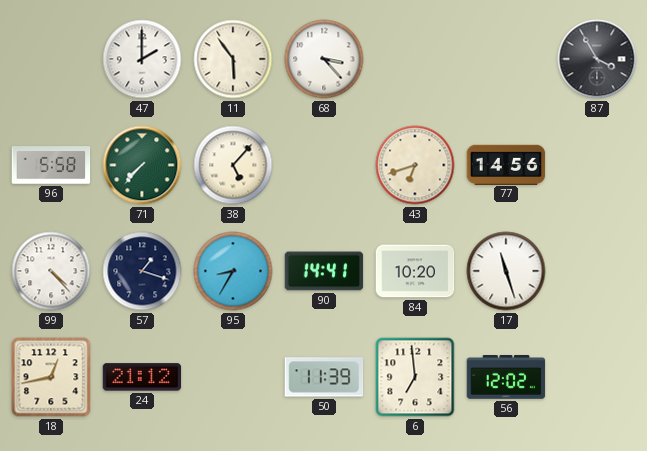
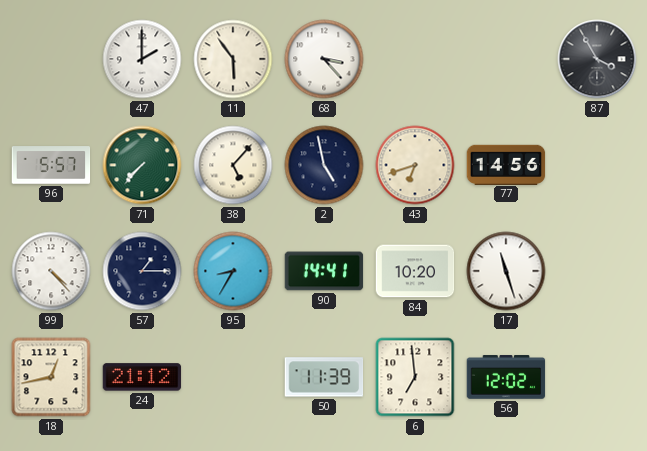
96: 5:58 -> 5:57 (51, 165)
2: none -> 4:58 (324, 165)
57: 1:18 -> 1:15 (142, 271)
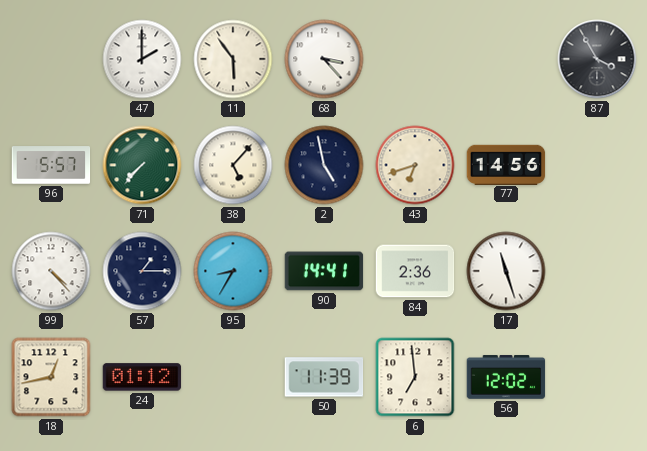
84: 10:20 -> 2:36 (415, 271)
24: 21:12 -> 01:12 (142, 377)
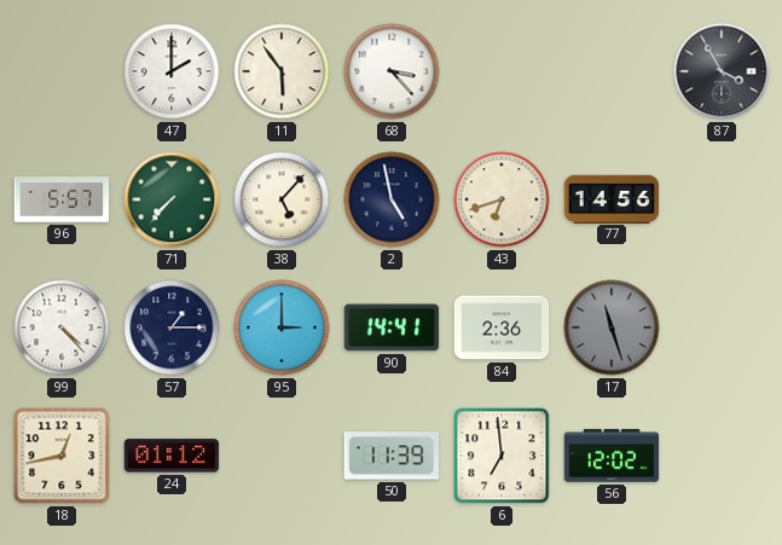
95: 8:35 -> 3:00 (282, 327)
17 dial: white -> grey (612, 327)
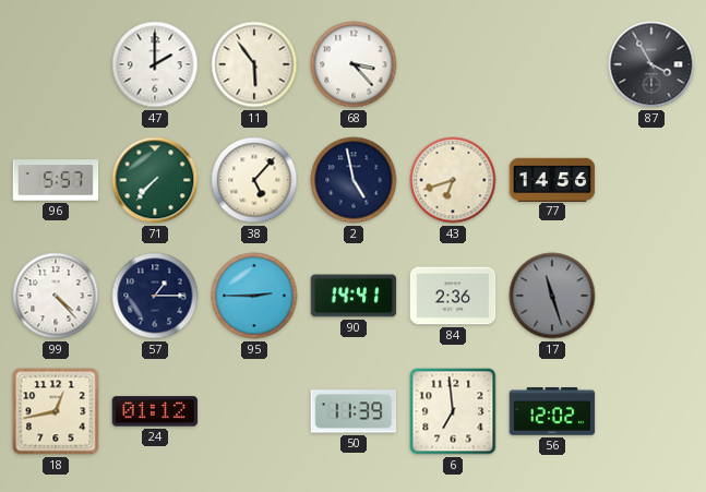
95: 3:00 -> 2:45 (254, 296)
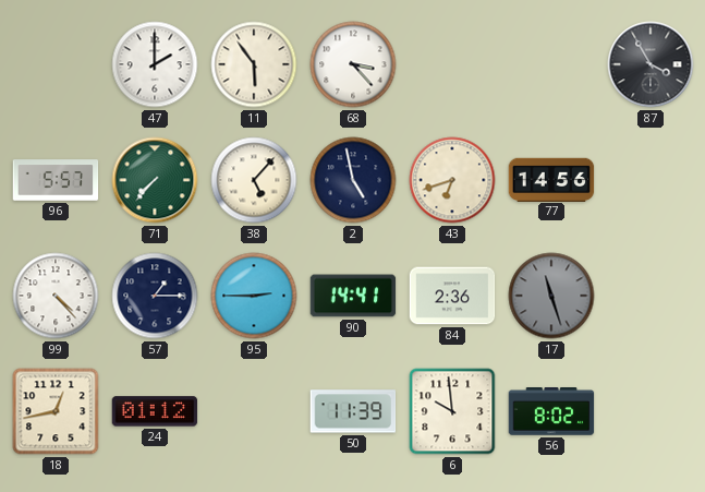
6: 6:59 -> 9:59 (452, 411)
56: 12:02 -> 8:02 (551, 411)
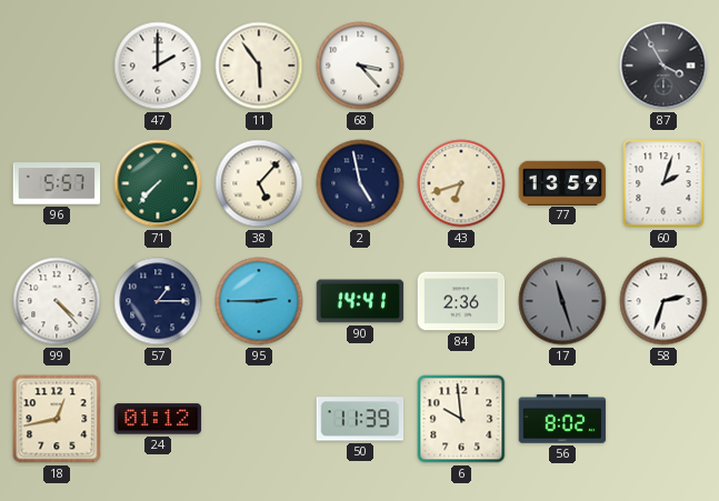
77: 14:56 -> 13:59 (562, 182)
60: none -> 2:03 (663, 183)
58: none -> 2:33 (663, 301)
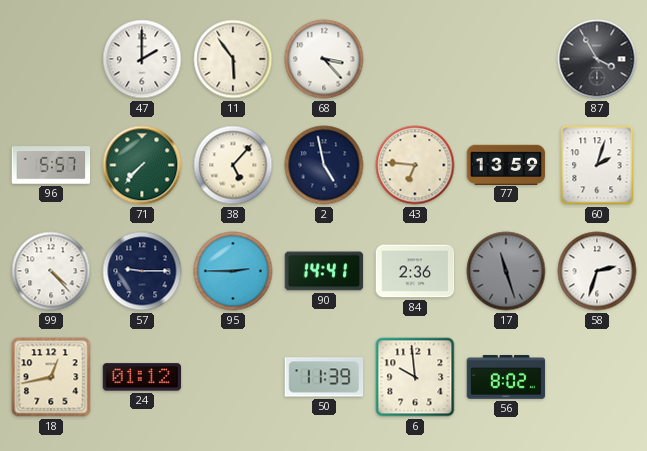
43: 6:42 -> 6:46 (415, 165)
57: 1:15 -> 9:15 (142, 271)
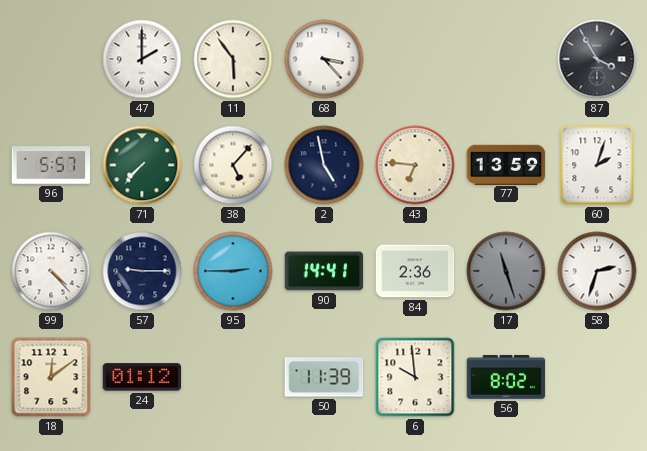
18: 12:43 -> 12:09 (51, 377)
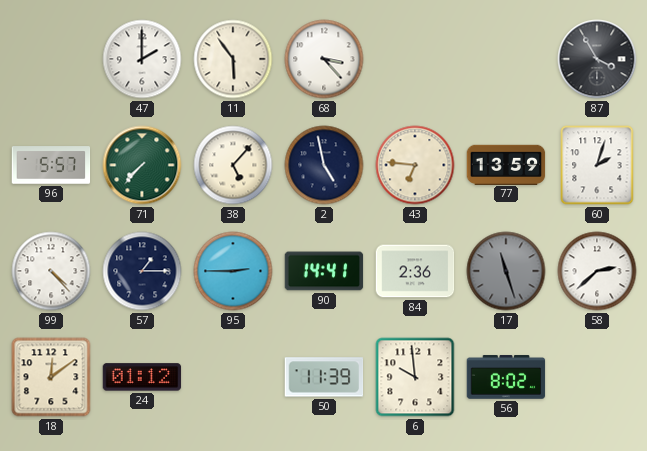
57: 9:15 -> 1:15 (142, 271)
58: 2:33 -> 2:38 (597, 271)
